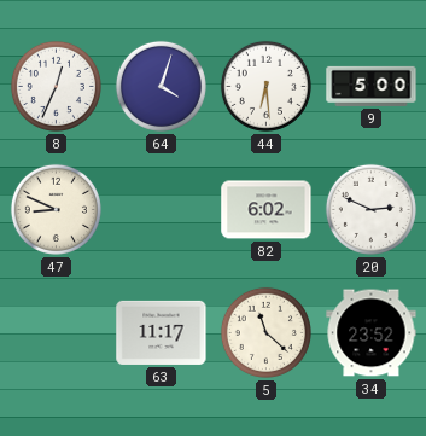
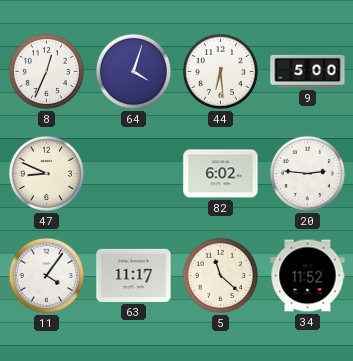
20: 2:49 -> 2:46 (307, 173)
11: none -> 4:06 (46, 275)
34: 23:52 -> 11:52 (308, 276)
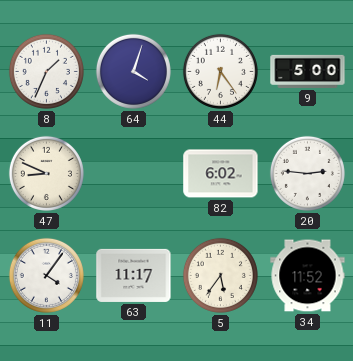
8: 12:34 -> 1:34 (46, 71)
44: 6:29 -> 6:24 (220, 71)
5: 11:22 -> 5:36 (220, 275)
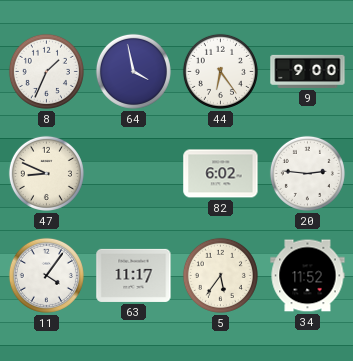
64: 4:03 -> 3:58 (133, 71)
9: 5:00 -> 9:00 (308, 71)
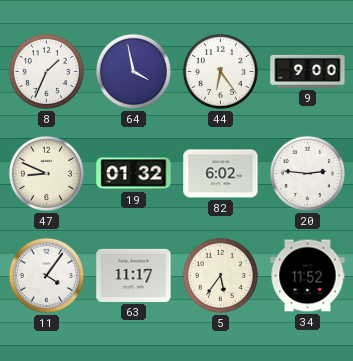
19: none -> 01:32 (134, 174)
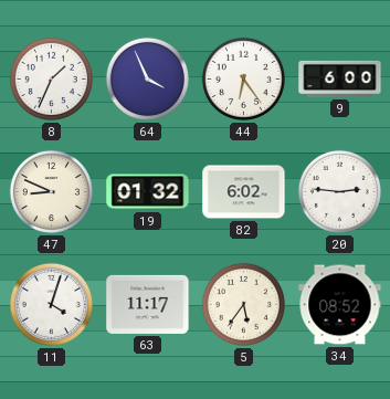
64: 3:58 -> 3:56 (147, 78)
9: 9:00 -> 6:00 (340, 78)
11: 4:06 -> 4:03 (51, 304)
34: 11:52 -> 08:52 (340, 305)
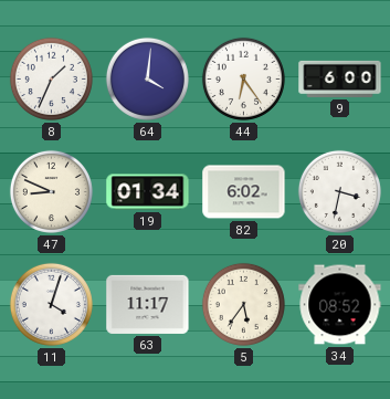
64: 3:56 -> 4:01 (147, 78)
19: 01:32 -> 01:34 (148, 192)
20: 2:46 -> 3:32 (339, 191)
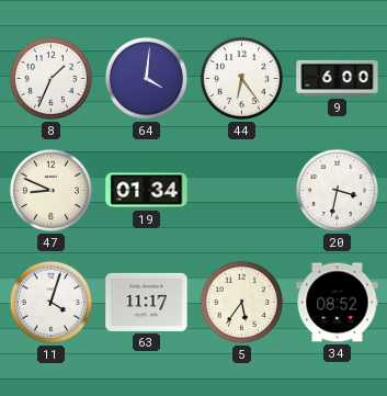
82: 6:02 -> none (244, 192)
